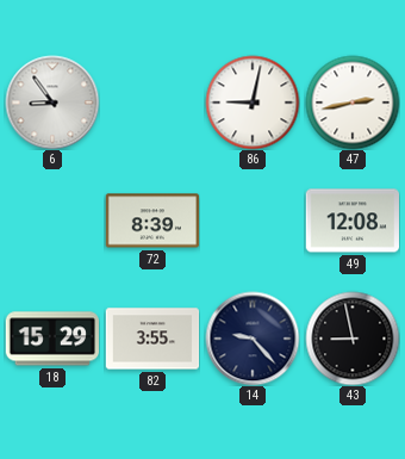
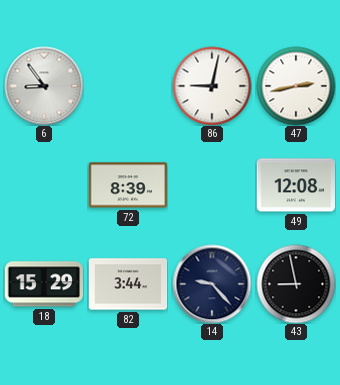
82: 3:55 -> 3:44 (128, 284)
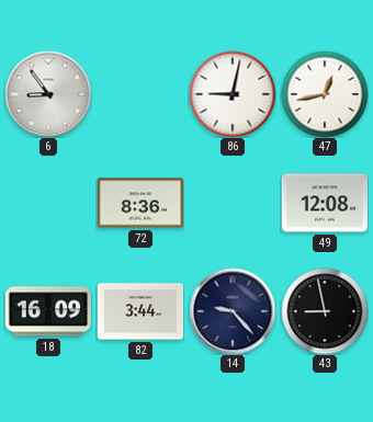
47: 2:43 -> 12:43 (325, 94)
72: 8:39 -> 8:36 (140, 203)
18: 15:29 -> 16:09 (47, 311)
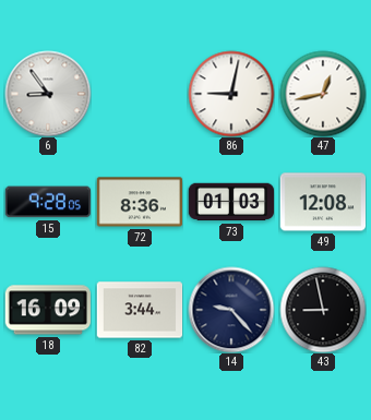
15: none -> 9:28 (47, 202)
73: none -> 01:03 (231, 202)
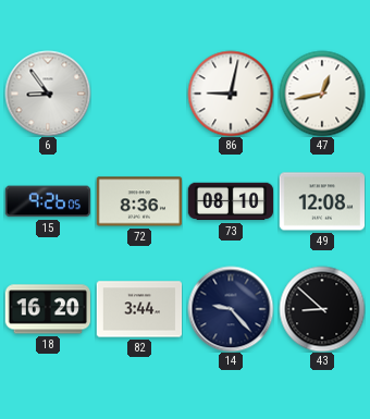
15: 9:28 -> 9:26 (47, 201)
73: 01:03 -> 08:10 (231, 201)
18: 16:09 -> 16:20 (47, 309)
43: 8:58 -> 8:52 (322, 309)
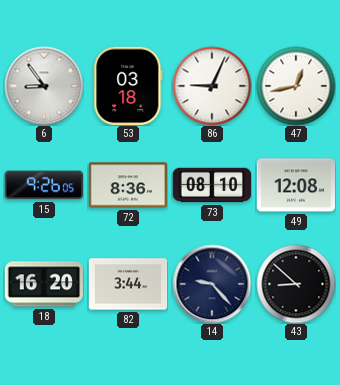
53: none -> 03:18 (128, 85)
86: 9:02 -> 9:04 (212, 86)
